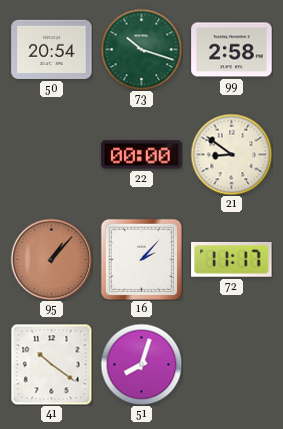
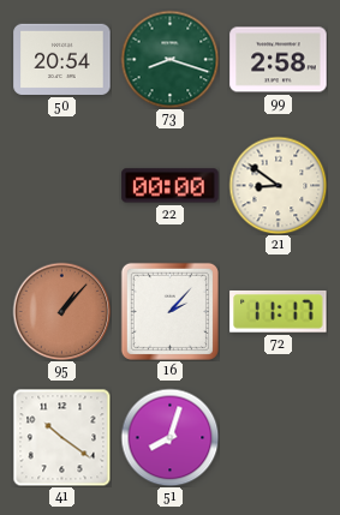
73: 10:18 -> 8:18 (169, 59)
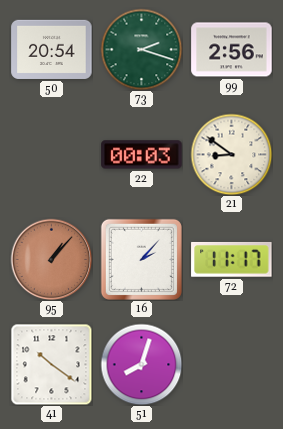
73: 8:18 -> 2:18 (141, 49)
99: 2:58 -> 2:56 (232, 50)
22: 00:00 -> 00:03 (142, 155)
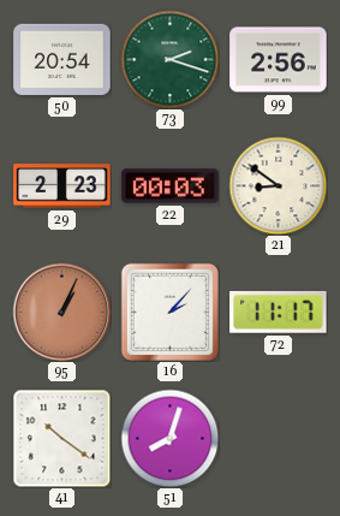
29: none -> 2:23 (62, 186)
95: 1:07 -> 1:04 (61, 312)
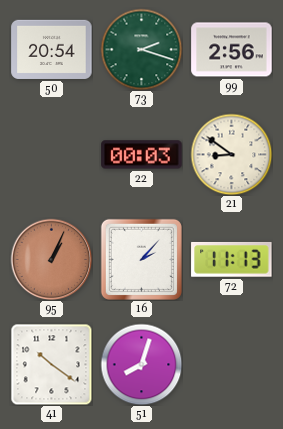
29: 2:23 -> none (62, 186)
72: 11:17 -> 11:13 (232, 260)
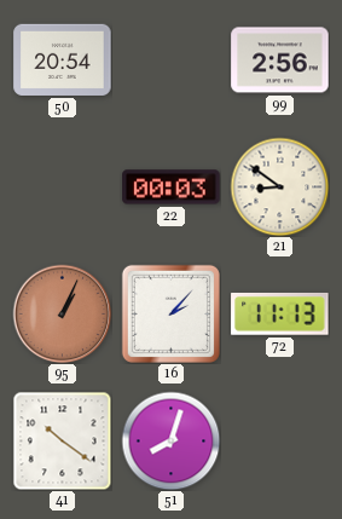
73: 2:18 -> none (141, 49)
